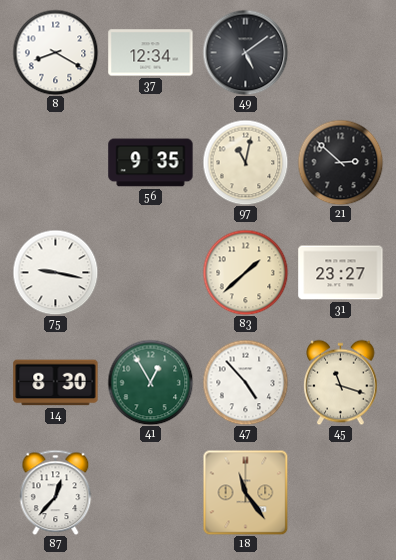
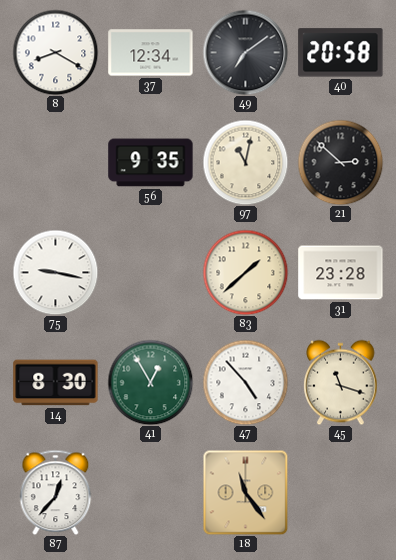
49: 5:09 -> 7:09 (245, 52)
40: none -> 20:58 (341, 53)
31: 23:27 -> 23:28 (341, 273)
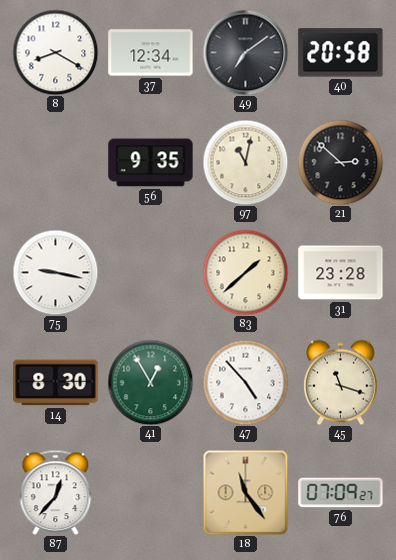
76: none -> 07:09 (341, 493)
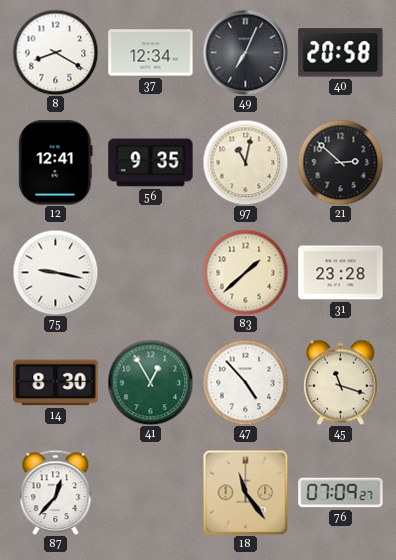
49: 7:09 -> 7:04 (245, 52)
12: none -> 12:41 (56, 163)
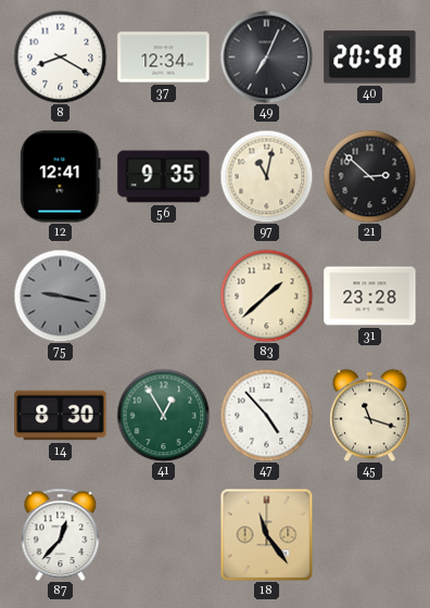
75 dial: white -> grey (60, 295)
76: 07:09 -> none (341, 493)
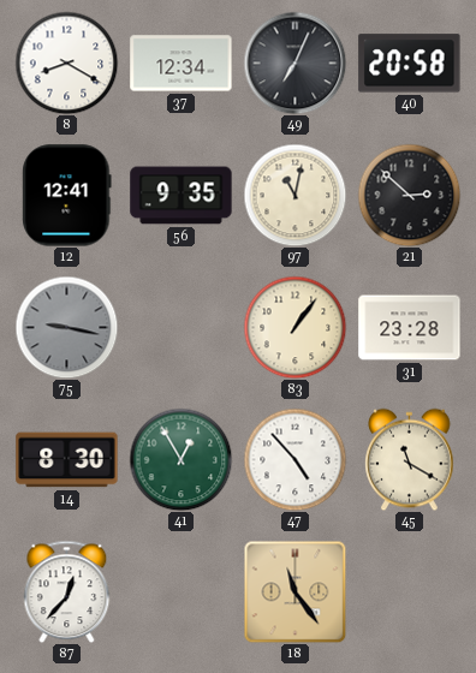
83: 1:38 -> 1:06 (294, 327)
45: 11:18 -> 11:20 (410, 459)
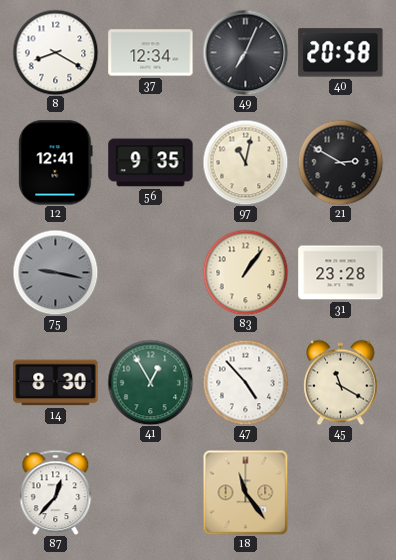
21: 2:52 -> 2:50 (340, 162)
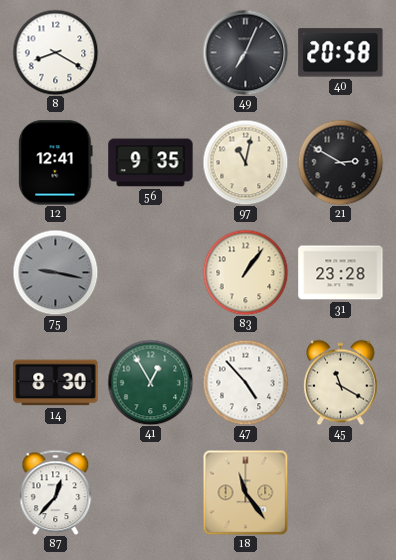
37: 12:34 -> none (151, 53)
